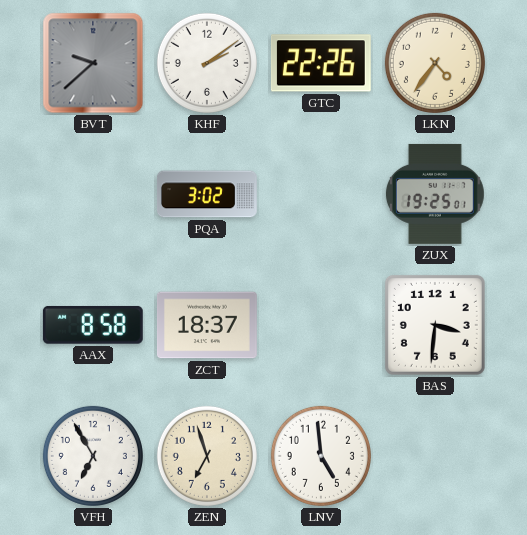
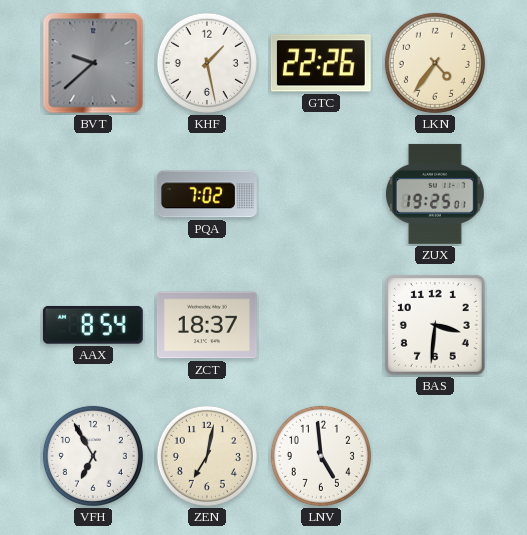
KHF: 2:09 -> 1:28 (207, 63)
PQA: 3:02 -> 7:02 (207, 194)
AAX: 8:58 -> 8:54 (93, 325)
ZEN: 6:57 -> 7:02 (207, 456)
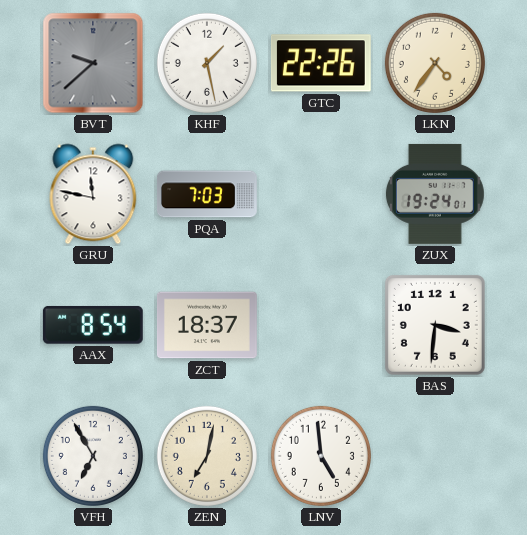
GRU: none -> 11:47 (93, 194)
PQA: 7:02 -> 7:03 (207, 194)
ZUX: 19:25 -> 19:24 (435, 194)
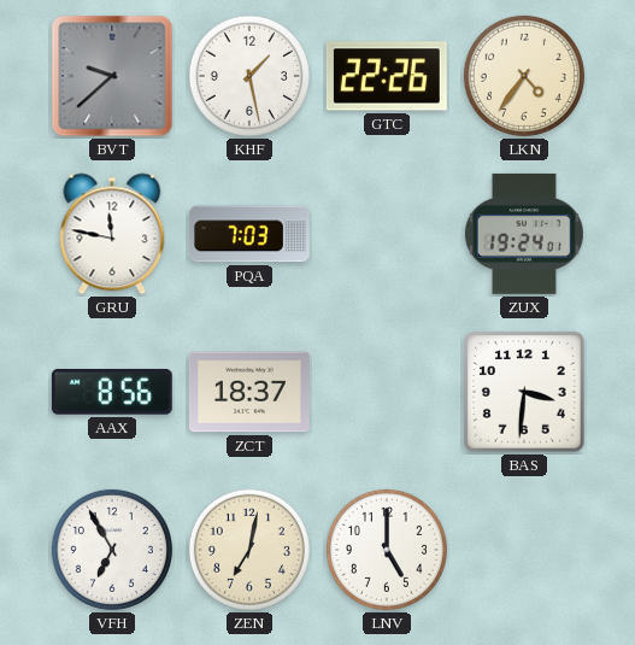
AAX: 8:54 -> 8:56 (112, 392)
LNV: 4:59 -> 5:00 (387, 550)
